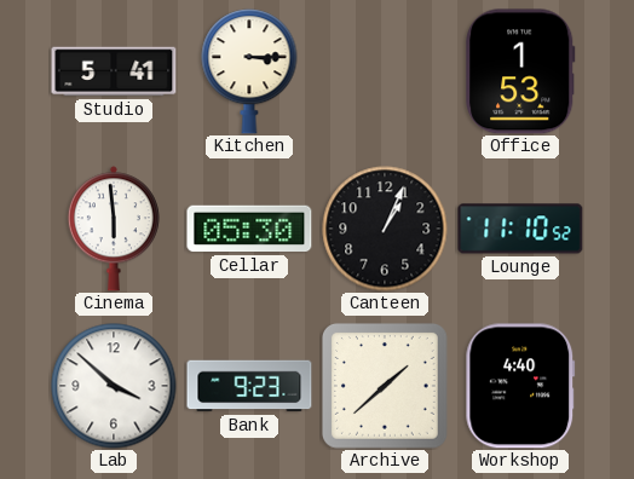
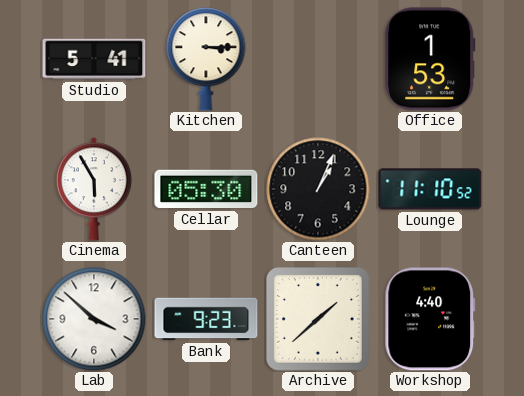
Cinema: 5:59 -> 5:55 (94, 189)
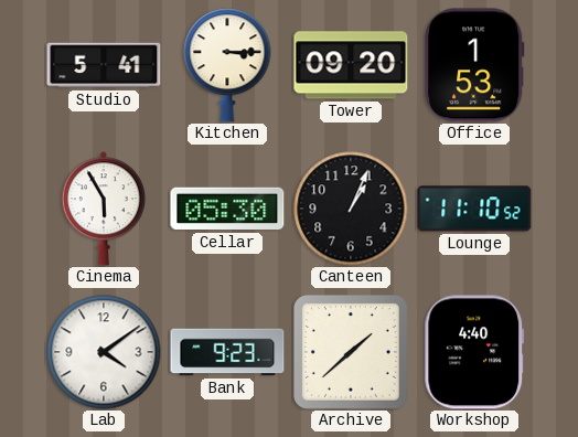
Tower: none -> 09:20 (351, 65)
Lab: 3:52 -> 4:09 (104, 352)
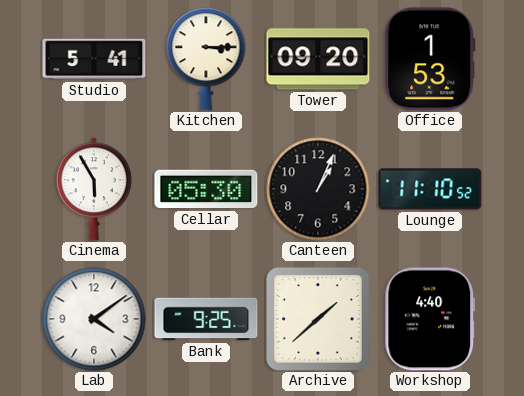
Bank: 9:23 -> 9:25 (206, 319)
